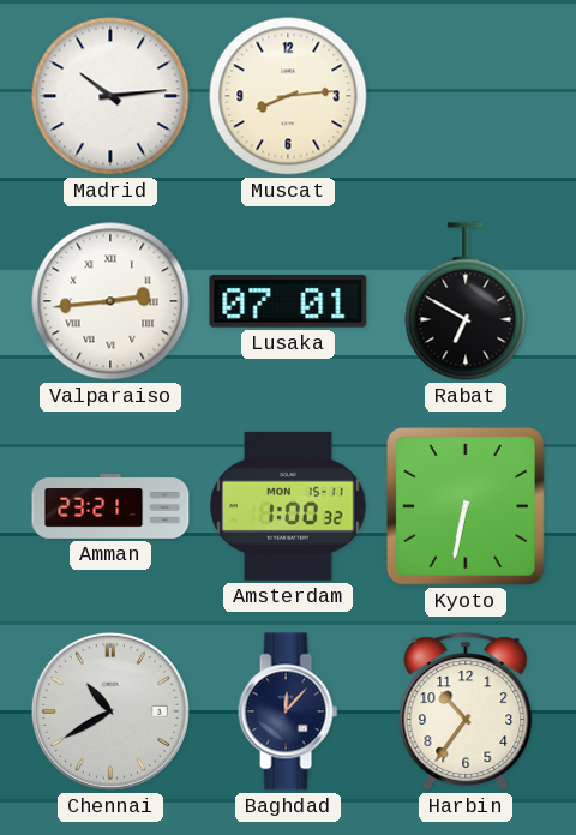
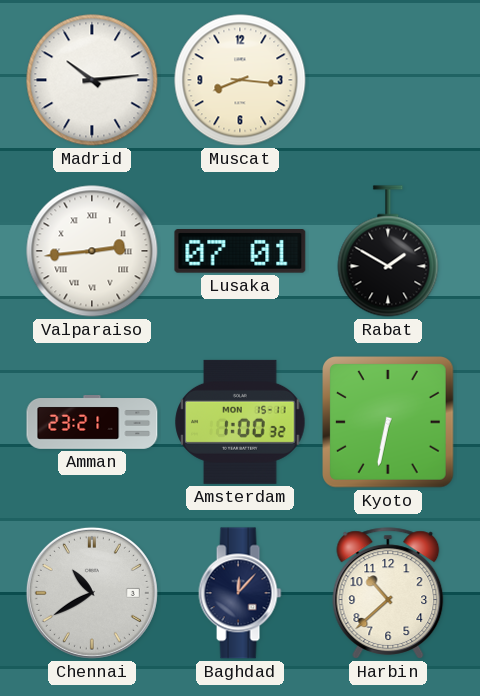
Muscat: 8:14 -> 8:16 (240, 80)
Rabat: 6:50 -> 1:50 (388, 251)
Harbin: 10:36 -> 10:38 (388, 593)
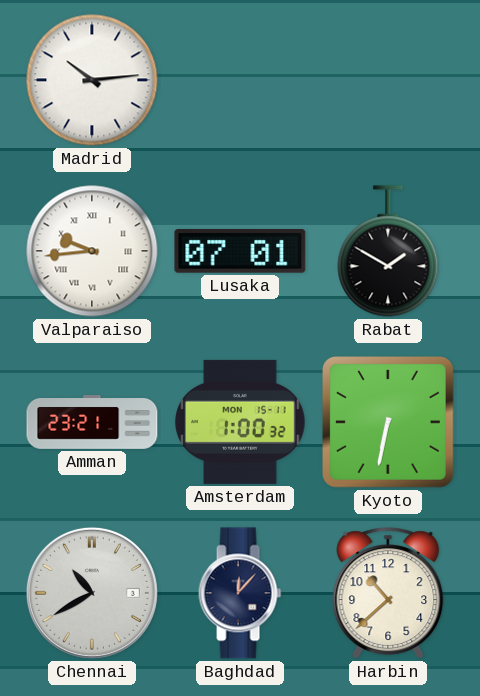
Muscat: 8:16 -> none (240, 80)
Valparaiso: 2:44 -> 9:44 (92, 251)
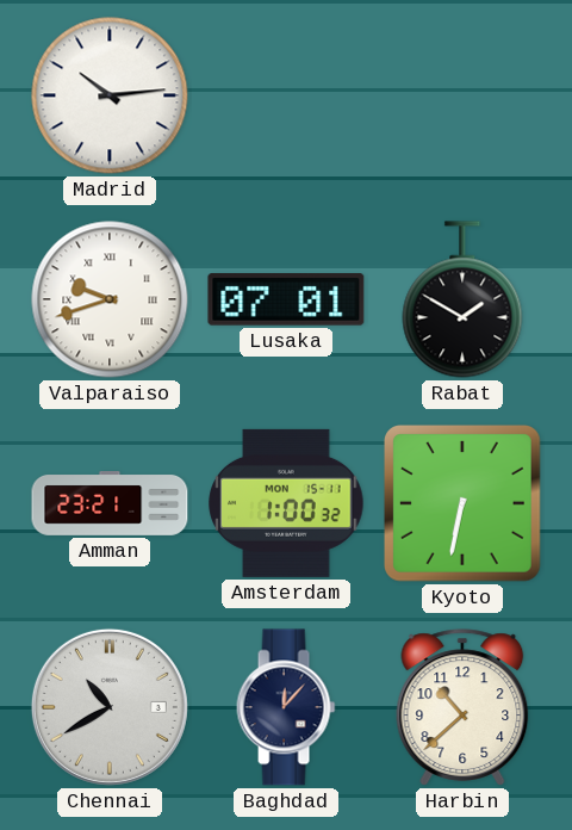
Valparaiso: 9:44 -> 9:42 (110, 299)
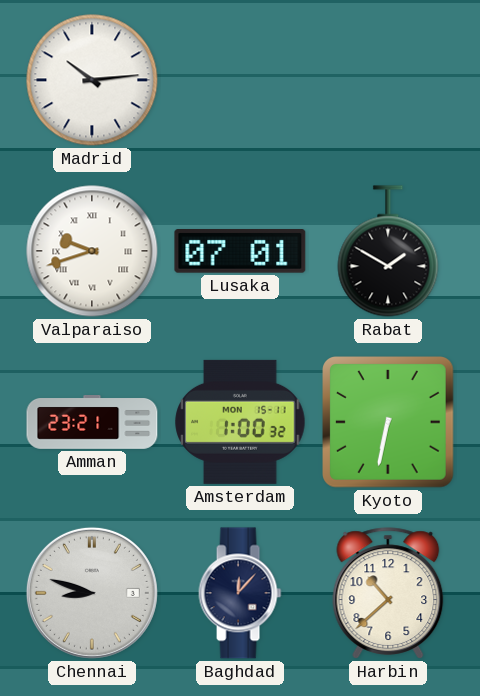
Chennai: 10:40 -> 8:48 (92, 593)
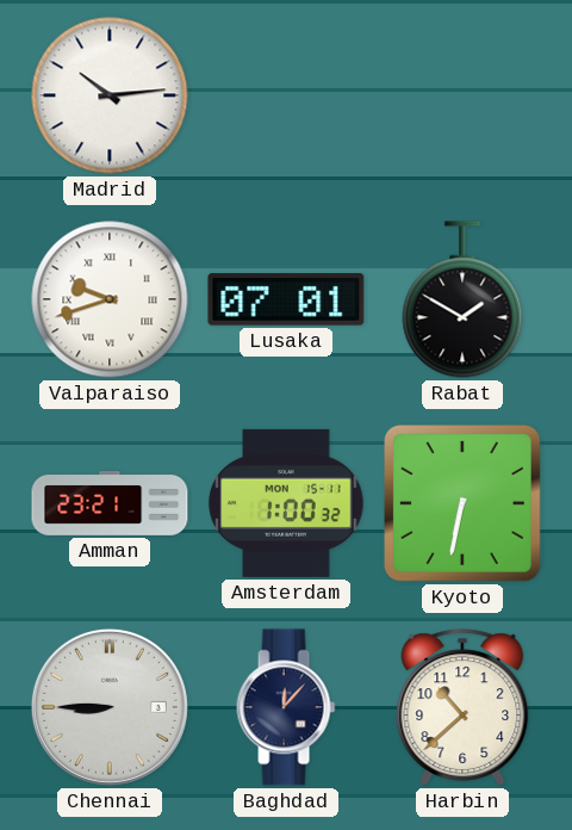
Chennai: 8:48 -> 8:45 (110, 707)
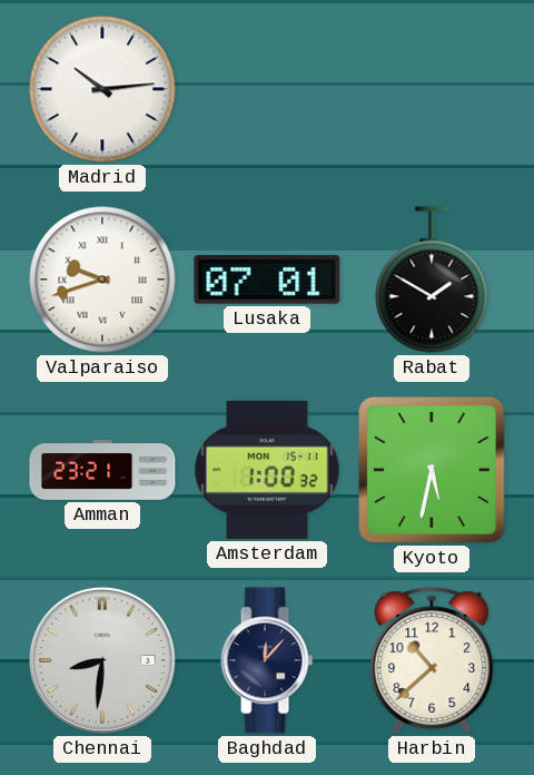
Kyoto: 6:32 -> 5:32 (433, 471)
Chennai: 8:45 -> 8:31 (102, 660)
